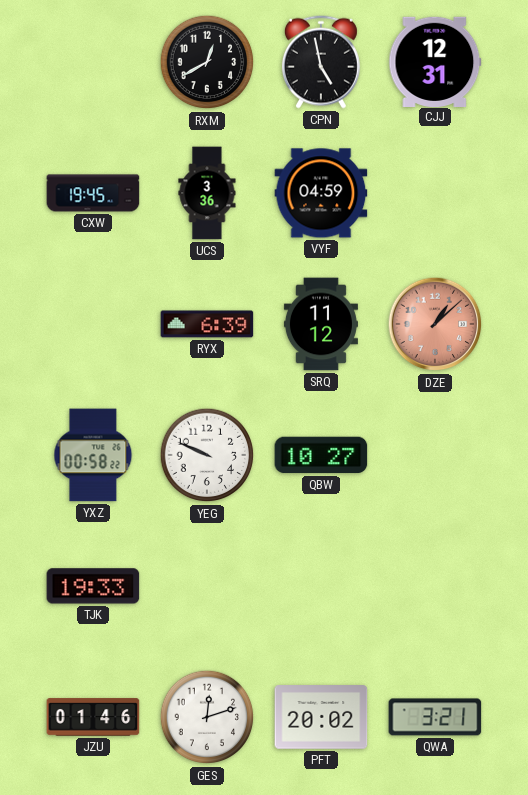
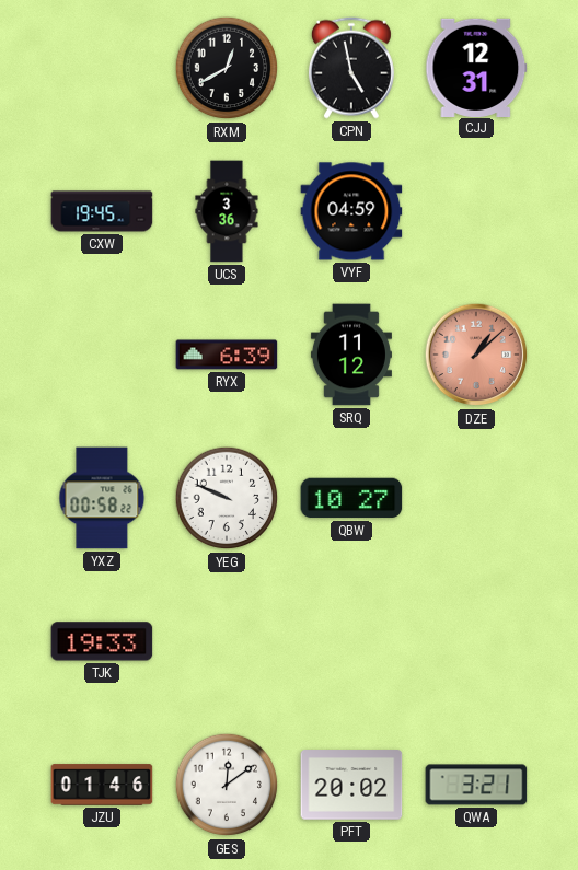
GES: 12:12 -> 12:09 (227, 785)
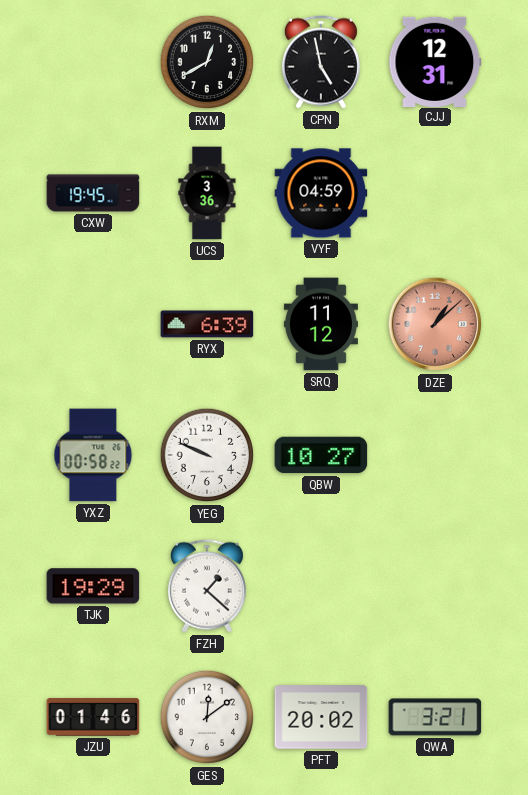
TJK: 19:33 -> 19:29 (93, 586)
FZH: none -> 1:22 (207, 586)
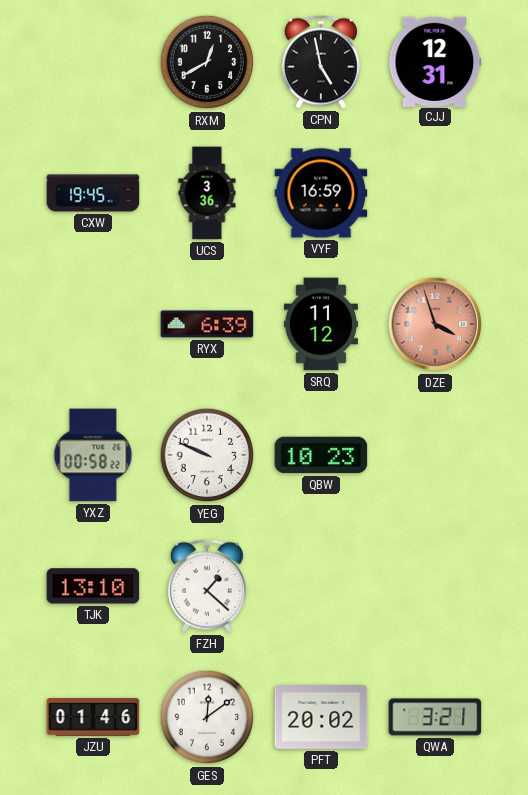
VYF: 04:59 -> 16:59 (321, 193)
DZE: 1:08 -> 3:57 (435, 324)
QBW: 10:27 -> 10:23 (321, 455)
TJK: 19:29 -> 13:10 (93, 586)
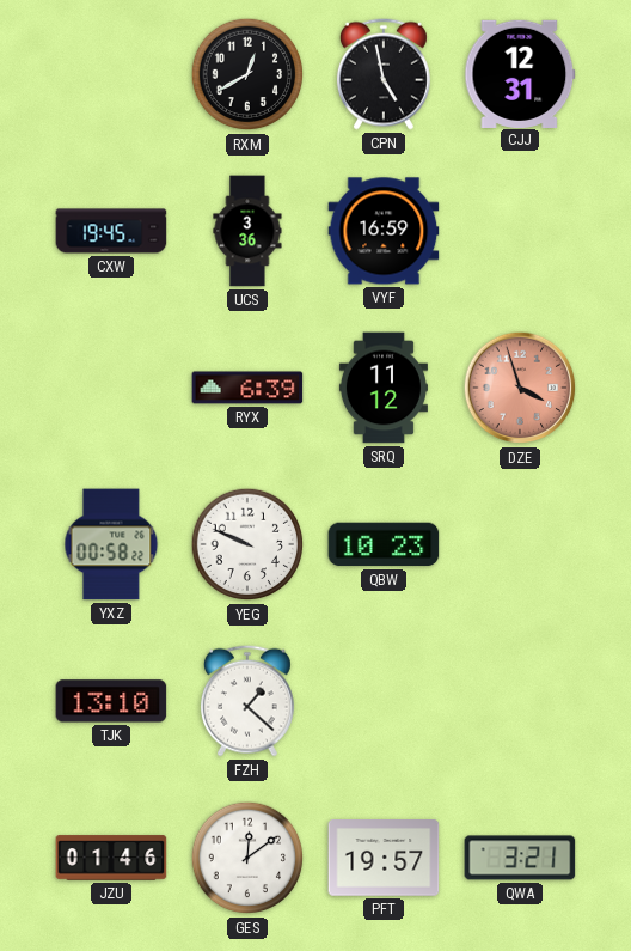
PFT: 20:02 -> 19:57 (384, 858)
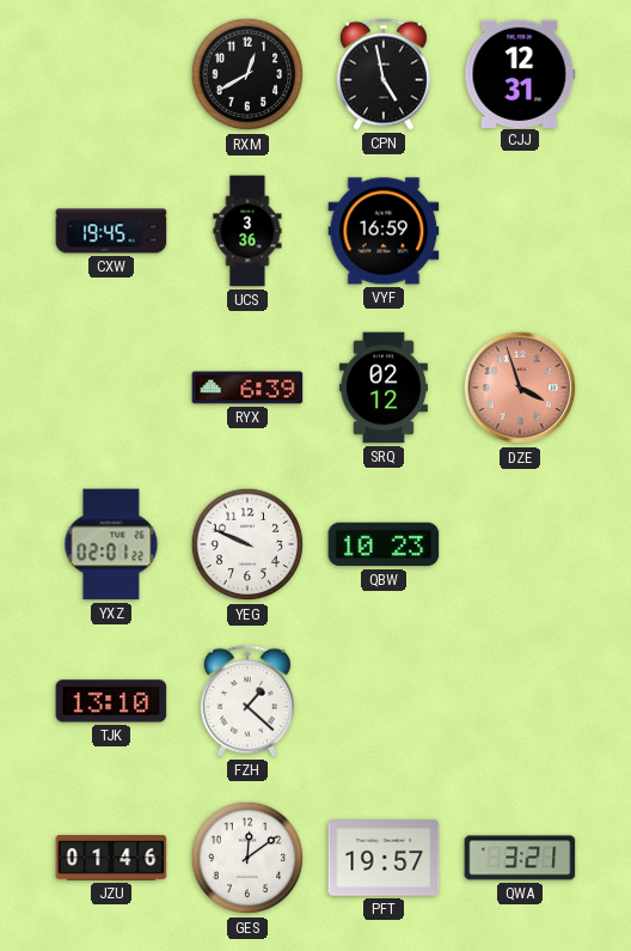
SRQ: 11:12 -> 02:12 (384, 388)
YXZ: 00:58 -> 02:01 (111, 544)
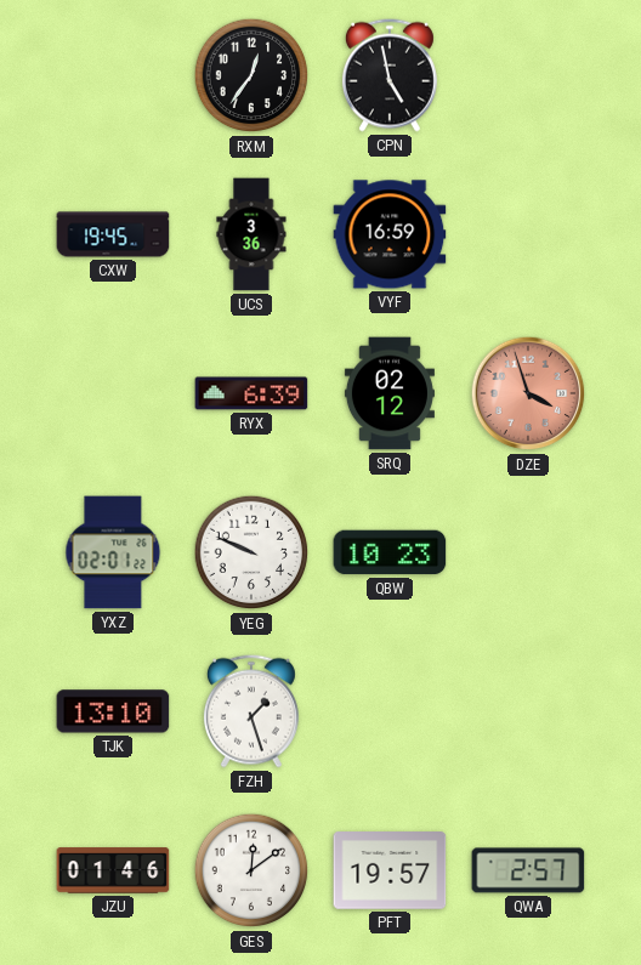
RXM: 12:40 -> 12:36 (251, 75)
CJJ: 12:31 -> none (520, 73)
FZH: 1:22 -> 1:27 (251, 711)
QWA: 3:21 -> 2:57 (528, 870)
